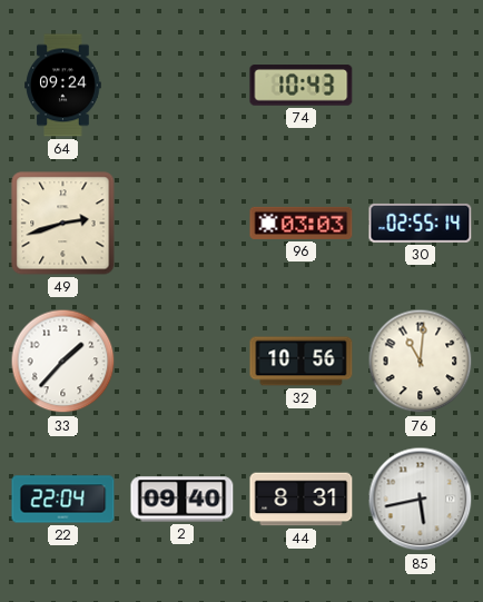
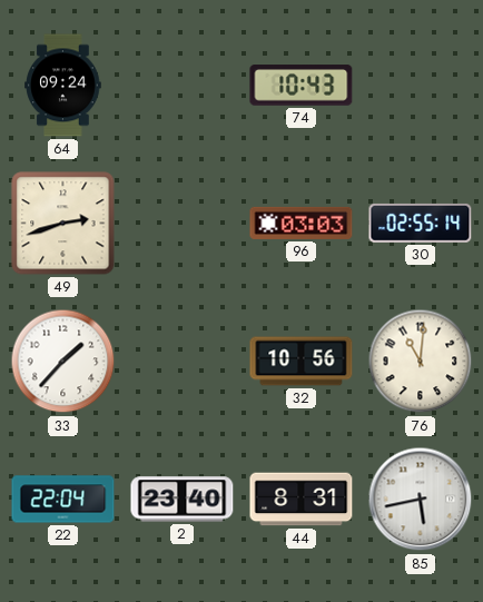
2: 09:40 -> 23:40 (183, 500)
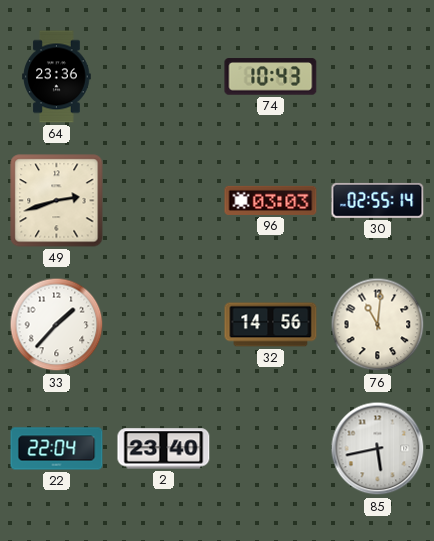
64: 09:24 -> 23:36 (57, 77)
32: 10:56 -> 14:56 (271, 325)
44: 8:31 -> none (302, 500)
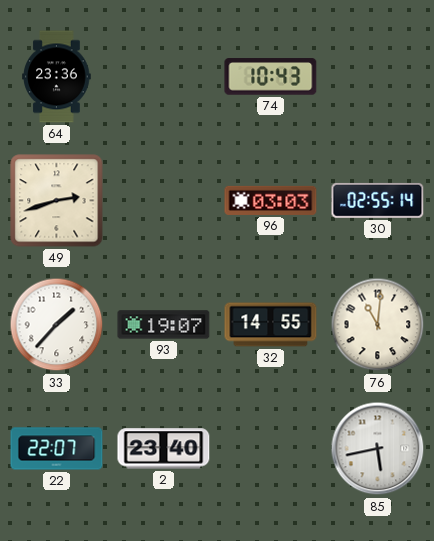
93: none -> 19:07 (164, 325)
32: 14:56 -> 14:55 (271, 325)
22: 22:04 -> 22:07 (57, 449)
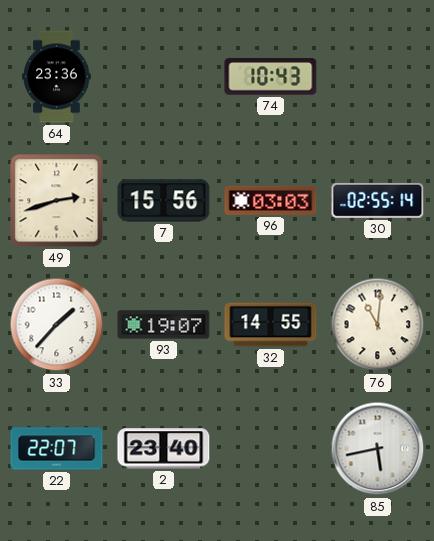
7: none -> 15:56 (164, 201)
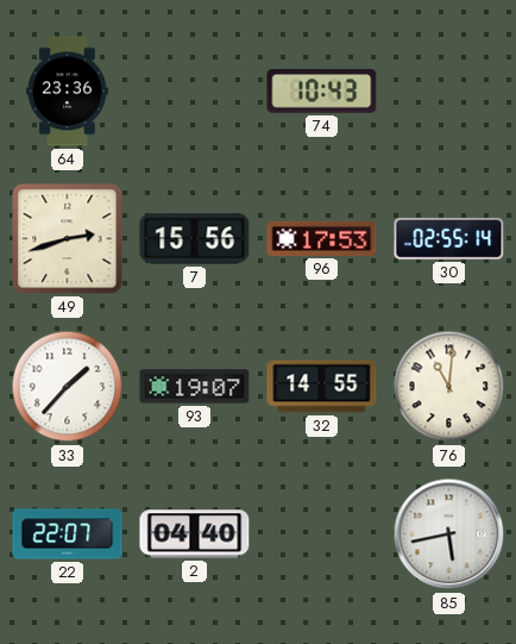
96: 03:03 -> 17:53 (322, 238)
2: 23:40 -> 04:40 (195, 534)
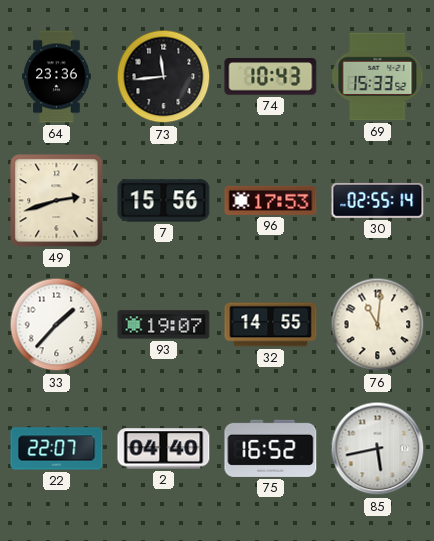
73: none -> 11:44 (164, 77)
69: none -> 15:33 (378, 77)
75: none -> 16:52 (271, 448)
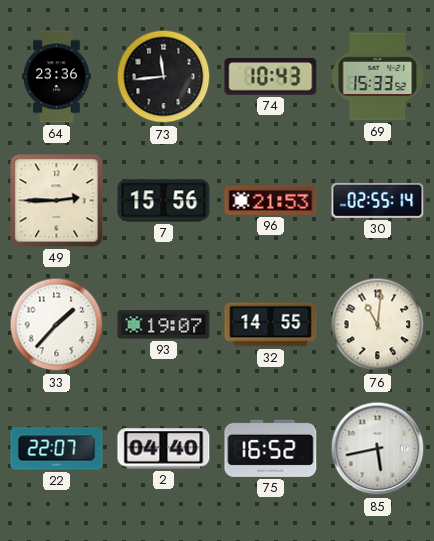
49: 2:42 -> 2:45 (57, 201)
96: 17:53 -> 21:53 (271, 200)
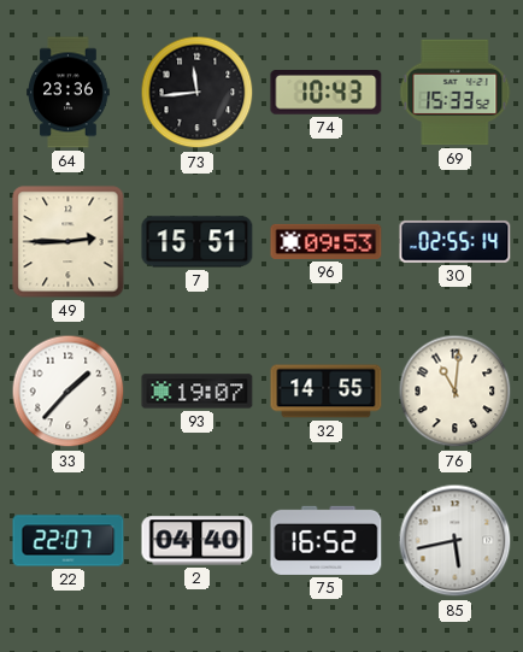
7: 15:56 -> 15:51 (198, 242)
96: 21:53 -> 09:53 (327, 241)
